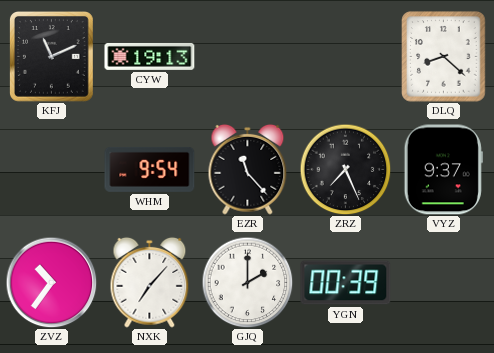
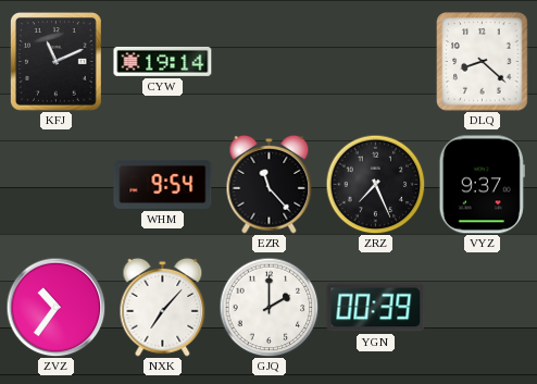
CYW: 19:13 -> 19:14 (163, 61)
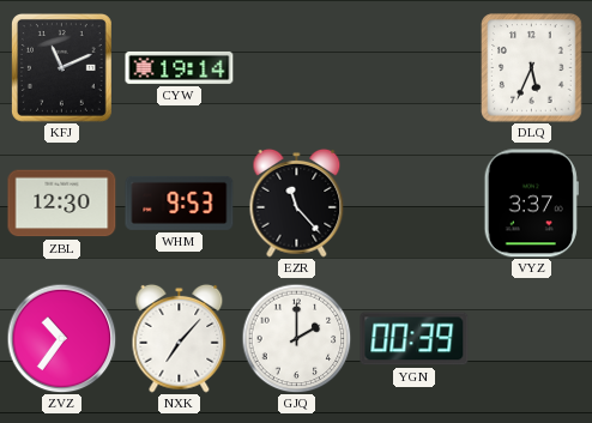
DLQ: 8:22 -> 5:34 (532, 68)
ZBL: none -> 12:30 (62, 204)
WHM: 9:54 -> 9:53 (180, 203)
ZRZ: 7:26 -> none (375, 184)
VYZ: 9:37 -> 3:37 (531, 204)
